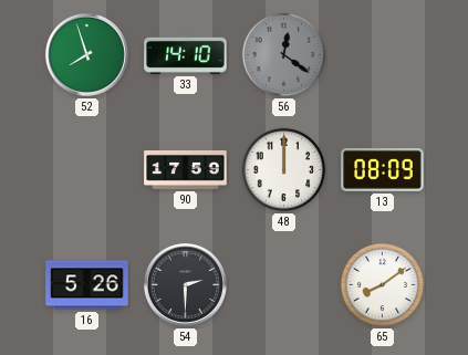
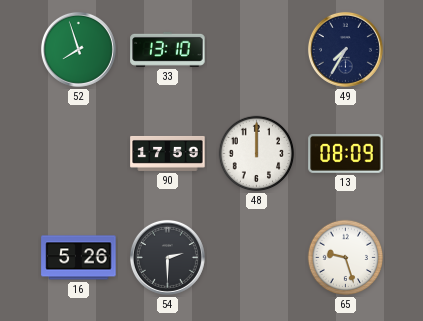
33: 14:10 -> 13:10 (168, 49)
56: 12:21 -> none (284, 55)
49: none -> 7:35 (345, 49)
65: 8:09 -> 9:27 (346, 258)
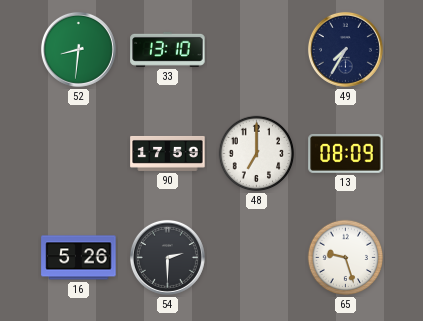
52: 7:57 -> 8:31 (78, 49)
48: 12:00 -> 7:00 (257, 154)
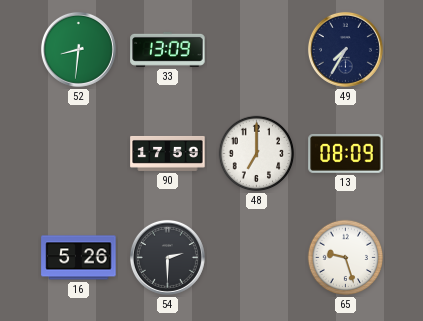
33: 13:10 -> 13:09 (168, 49)
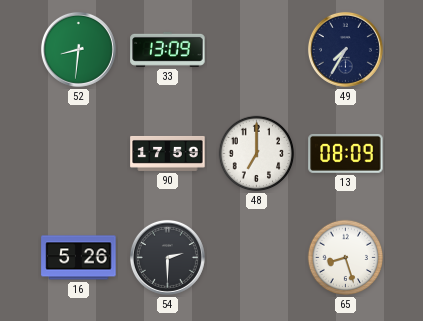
65: 9:27 -> 8:27 (346, 258)
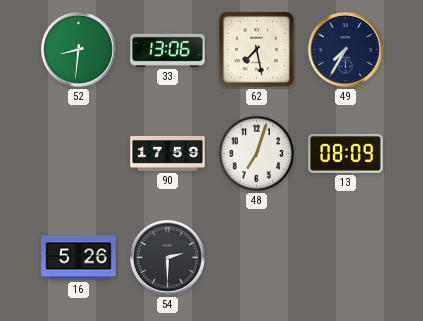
33: 13:09 -> 13:06 (168, 49)
62: none -> 7:28 (256, 49)
48: 7:00 -> 7:03 (257, 154)
65: 8:27 -> none (346, 258)
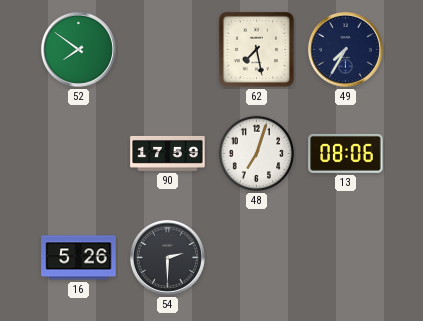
52: 8:31 -> 7:51 (78, 49)
33: 13:06 -> none (168, 49)
13: 08:09 -> 08:06 (346, 153)
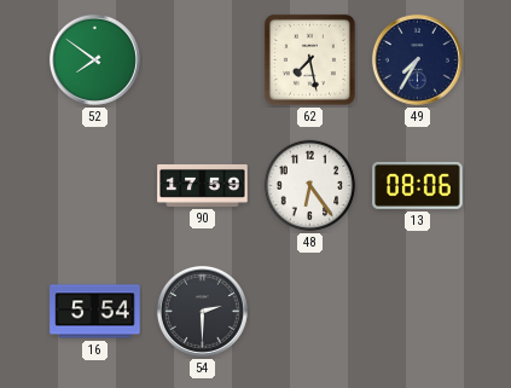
48: 7:03 -> 6:24 (310, 186)
16: 5:26 -> 5:54 (95, 312)
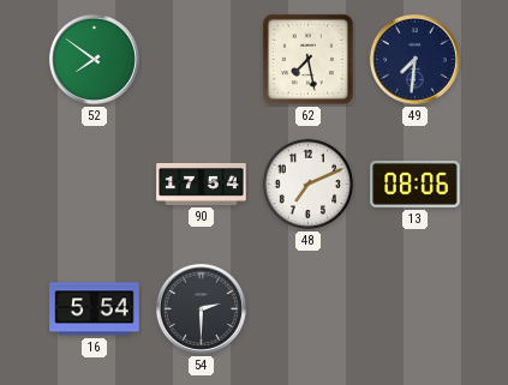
49: 7:35 -> 7:31 (414, 59)
90: 17:59 -> 17:54 (202, 184)
48: 6:24 -> 7:11 (309, 185)
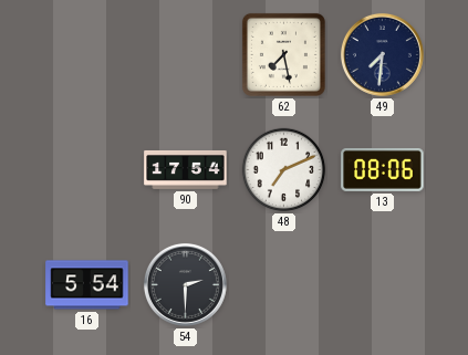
52: 7:51 -> none (94, 59)
